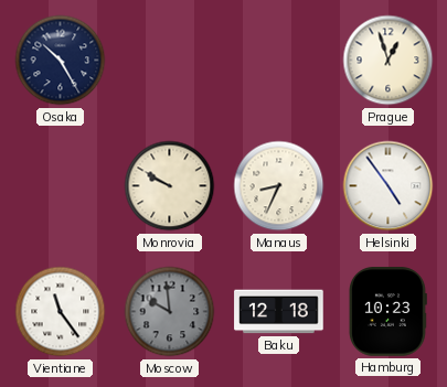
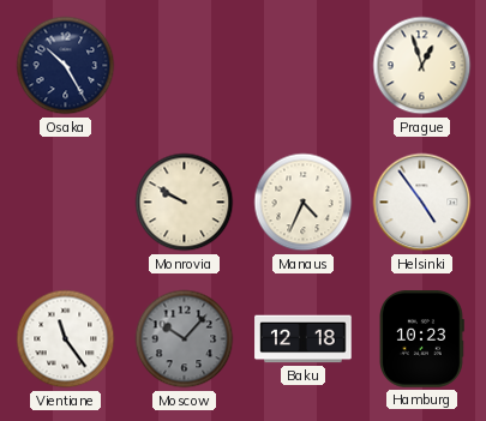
Manaus: 8:34 -> 4:34 (304, 203)
Moscow: 9:59 -> 10:07 (185, 339)
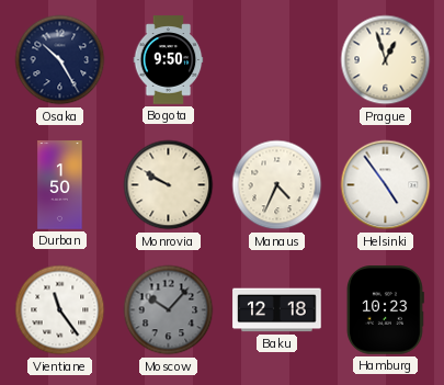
Bogota: none -> 9:50 (169, 60)
Durban: none -> 1:50 (60, 185)
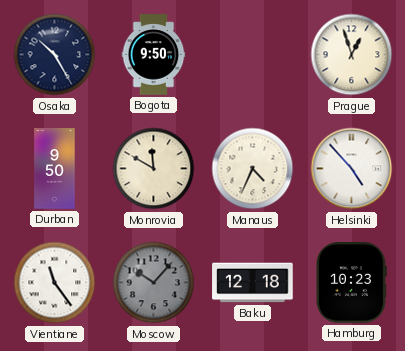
Durban: 1:50 -> 9:50 (55, 169)
Monrovia: 9:50 -> 11:50 (154, 169)
Helsinki: 4:54 -> 4:53 (352, 169)
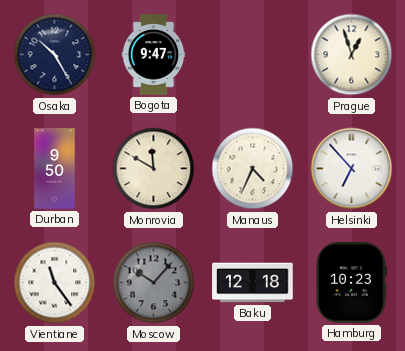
Bogota: 9:50 -> 9:47 (154, 55)
Helsinki: 4:53 -> 6:53 (352, 169)
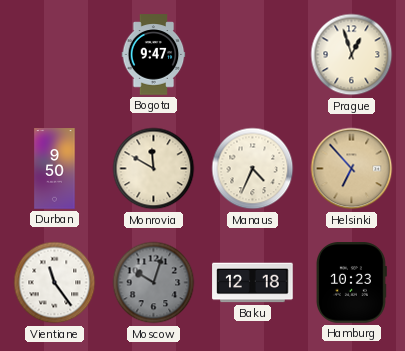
Osaka: 10:25 -> none (55, 55)
Helsinki dial: white -> champagne (352, 169)
Moscow: 10:07 -> 10:03 (154, 283)
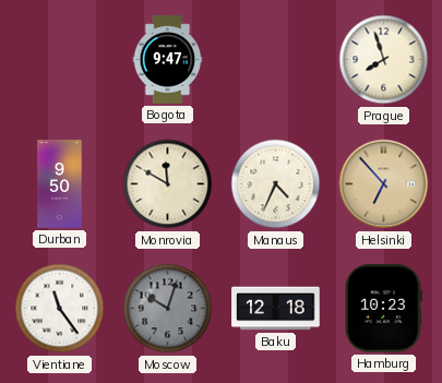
Prague: 12:57 -> 7:57 (384, 60)
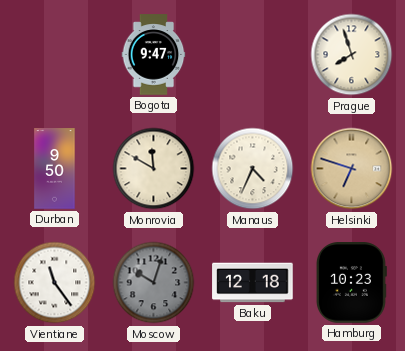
Helsinki: 6:53 -> 6:48 (352, 169)
